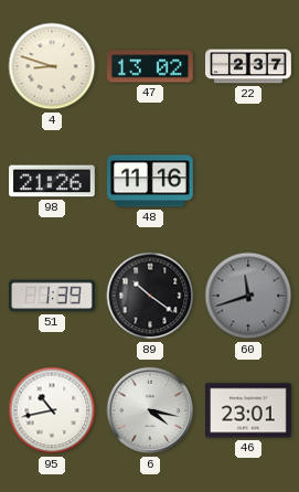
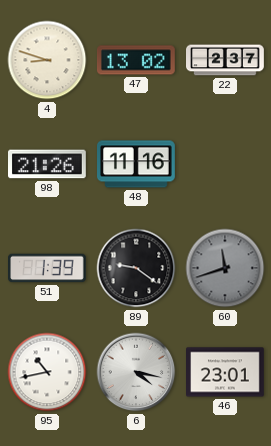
89: 10:21 -> 9:21 (136, 268)
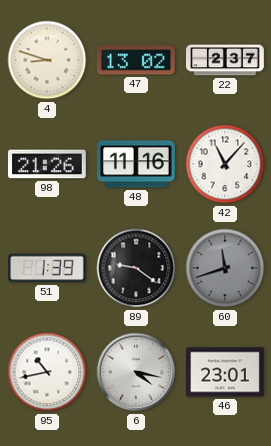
42: none -> 11:07 (225, 164)
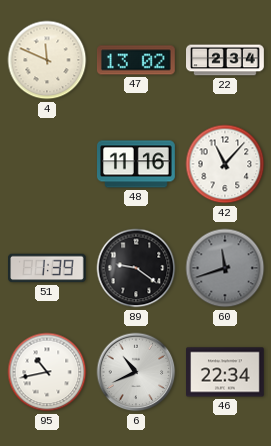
4: 8:48 -> 11:49 (47, 60)
22: 2:37 -> 2:34 (225, 60)
98: 21:26 -> none (48, 164)
6: 4:17 -> 10:41 (136, 372)
46: 23:01 -> 22:34 (226, 372)
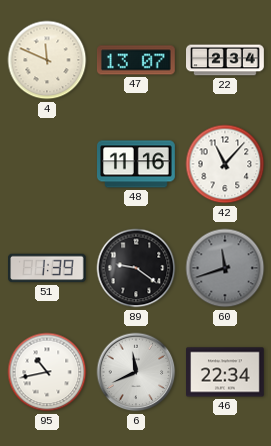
47: 13:02 -> 13:07 (136, 60)
6: 10:41 -> 11:41 (136, 372)
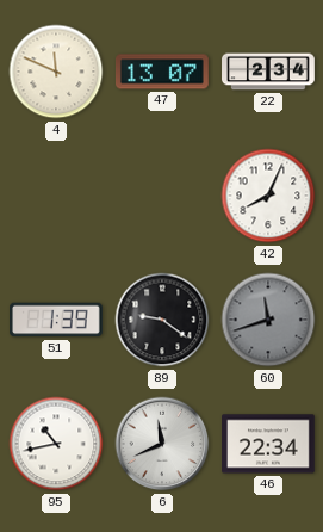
48: 11:16 -> none (137, 164)
42: 11:07 -> 8:04 (268, 196)
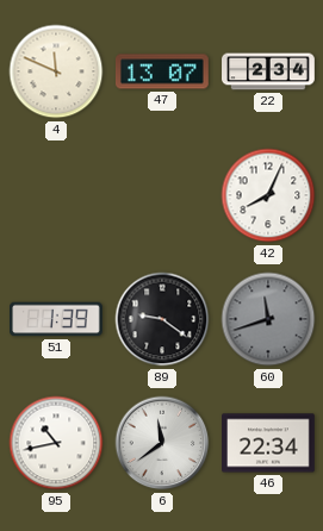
6: 11:41 -> 11:39 (162, 443)
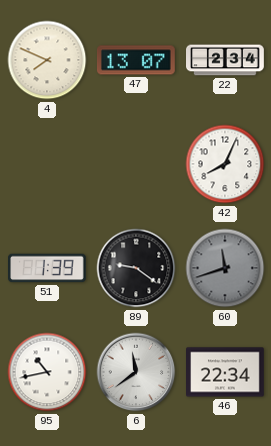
4: 11:49 -> 7:49 (47, 60)
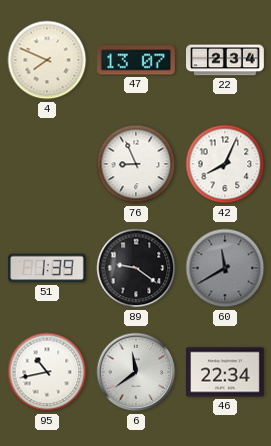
76: none -> 8:56 (136, 164)
60: 11:42 -> 11:40 (225, 268)
